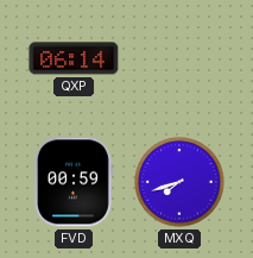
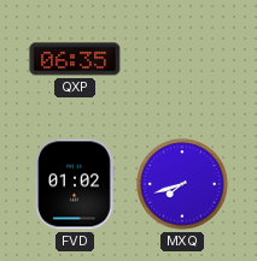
QXP: 06:14 -> 06:35 (75, 59)
FVD: 00:59 -> 01:02 (75, 184)
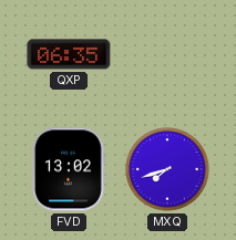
FVD: 01:02 -> 13:02 (69, 169)
